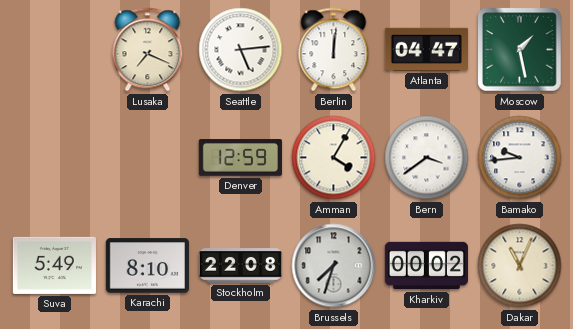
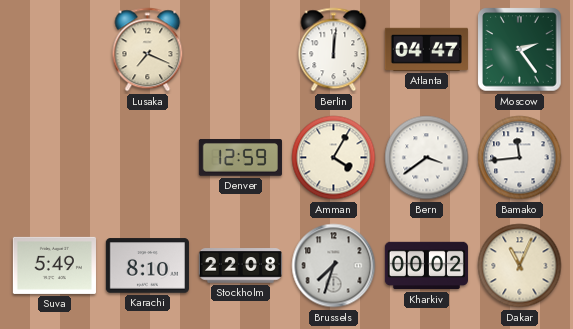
Seattle: 5:14 -> none (241, 50)
Moscow: 1:28 -> 2:24 (520, 50)
Bamako: 9:44 -> 11:44 (520, 158)
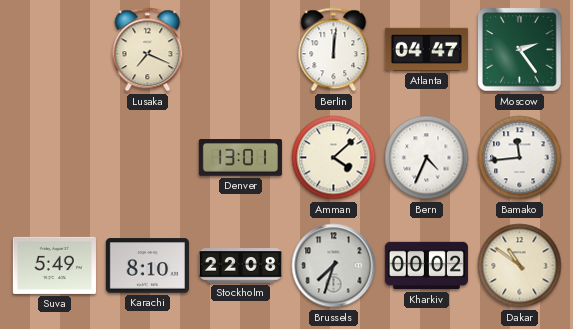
Denver: 12:59 -> 13:01 (240, 158)
Amman: 4:05 -> 4:08 (334, 158)
Bern: 3:39 -> 4:34 (427, 158)
Dakar: 11:04 -> 10:51 (520, 266)
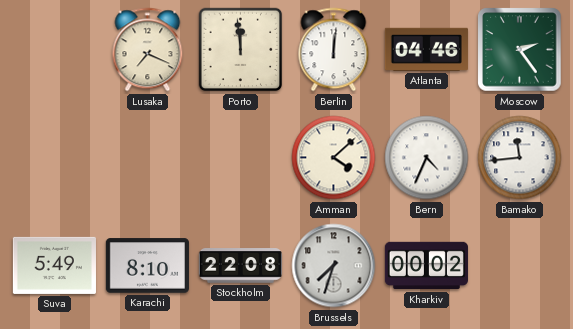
Porto: none -> 11:59 (241, 50)
Atlanta: 04:47 -> 04:46 (426, 49)
Denver: 13:01 -> none (240, 158)
Dakar: 10:51 -> none (520, 266)
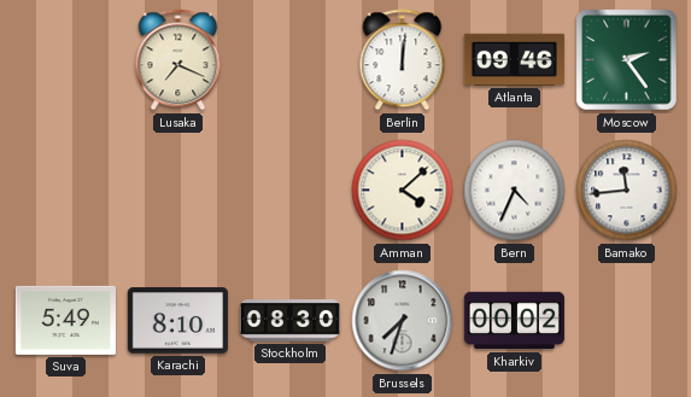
Porto: 11:59 -> none (241, 50)
Atlanta: 04:46 -> 09:46 (514, 59)
Stockholm: 22:08 -> 08:30 (289, 321)
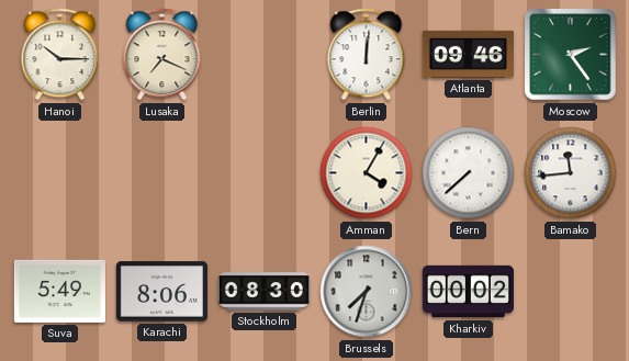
Hanoi: none -> 10:15 (60, 55)
Amman: 4:08 -> 4:05 (367, 173)
Bern: 4:34 -> 7:38 (469, 173)
Karachi: 8:10 -> 8:06 (161, 292)
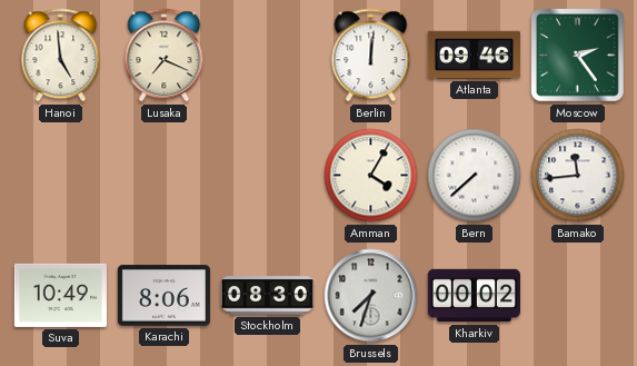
Hanoi: 10:15 -> 4:59 (61, 56)
Suva: 5:49 -> 10:49 (60, 295)
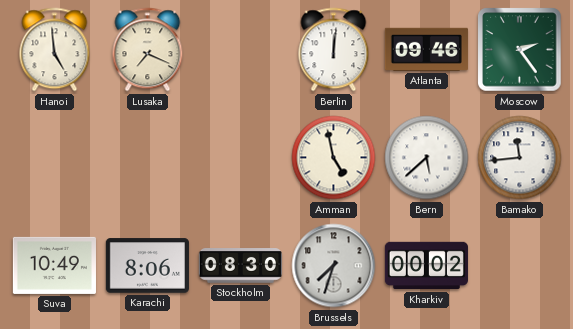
Amman: 4:05 -> 4:58 (334, 158)
Bern: 7:38 -> 5:38 (427, 158)
